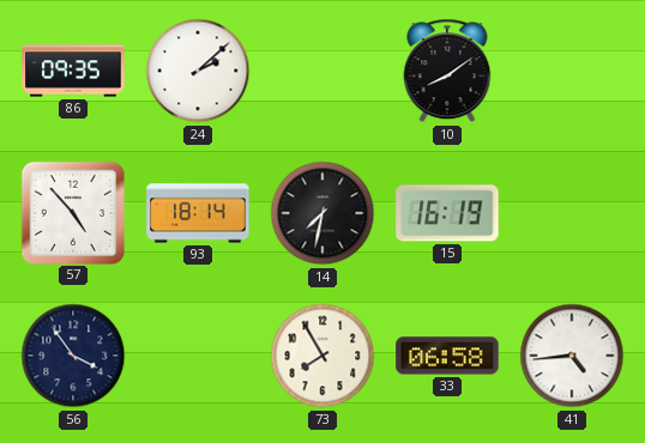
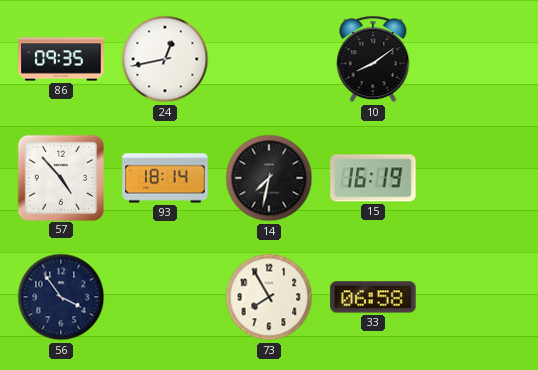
24: 2:08 -> 12:43 (165, 59)
41: 4:44 -> none (572, 356)
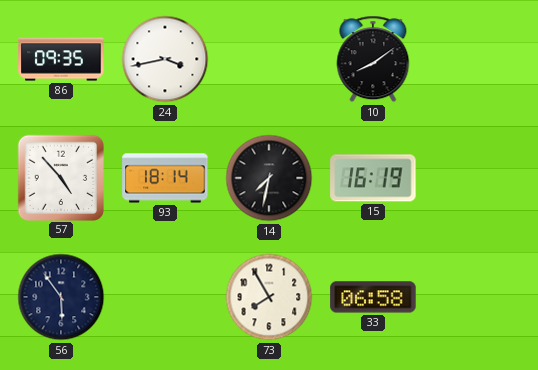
24: 12:43 -> 3:43 (165, 59)
56: 3:54 -> 5:54 (61, 297)
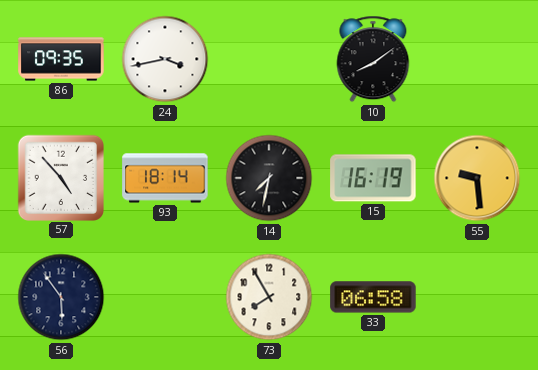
55: none -> 9:29 (477, 178)
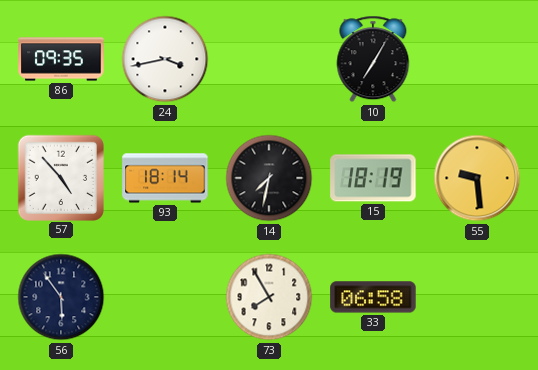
10: 8:09 -> 7:05 (373, 59)
15: 16:19 -> 18:19 (373, 178)
